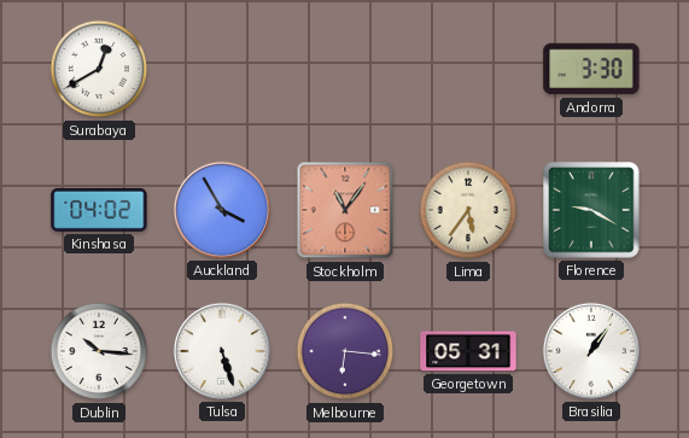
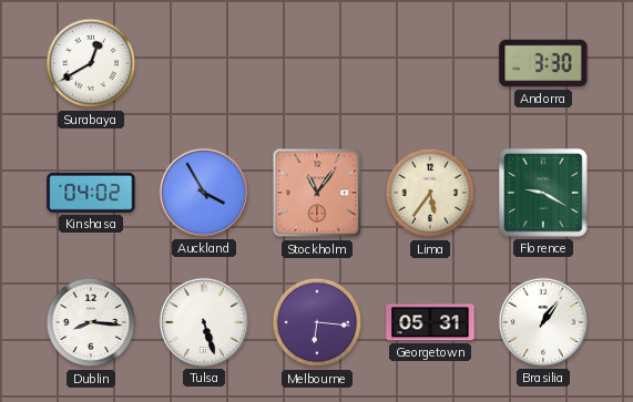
Dublin: 10:16 -> 8:16 (91, 322)
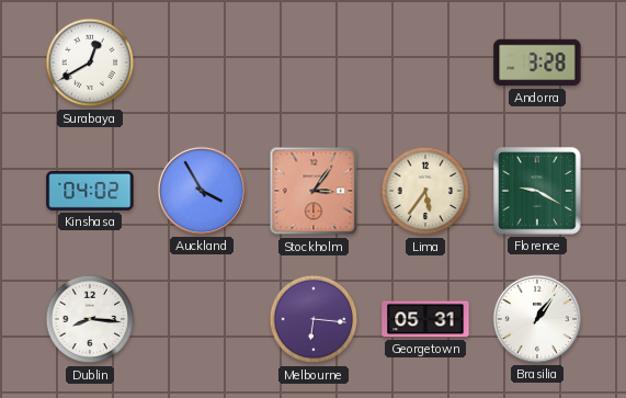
Andorra: 3:30 -> 3:28 (537, 62)
Stockholm: 11:06 -> 3:06 (314, 191)
Tulsa: 5:27 -> none (204, 322)
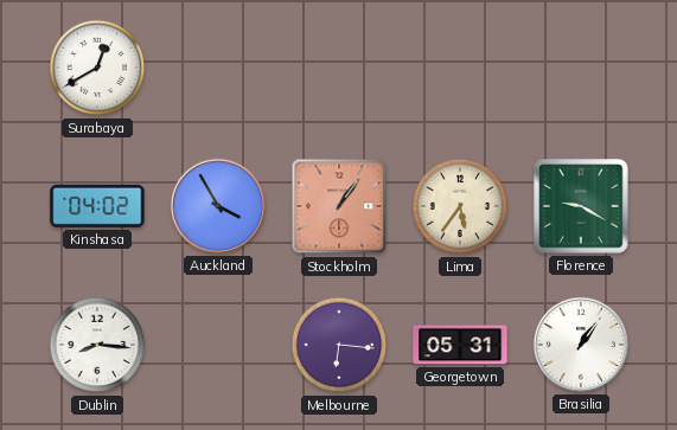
Andorra: 3:28 -> none (537, 62)
Stockholm: 3:06 -> 1:06 (339, 206)
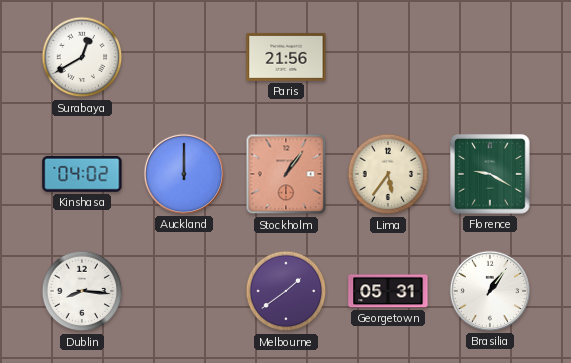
Paris: none -> 21:56 (286, 57)
Auckland: 3:55 -> 12:00 (184, 174)
Melbourne: 6:16 -> 1:39 (286, 291)
